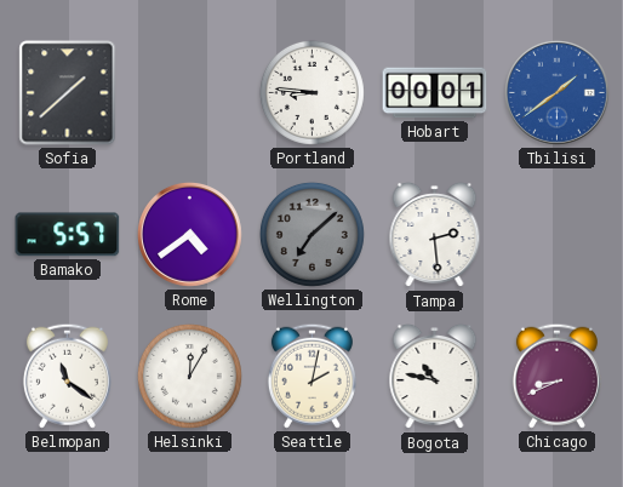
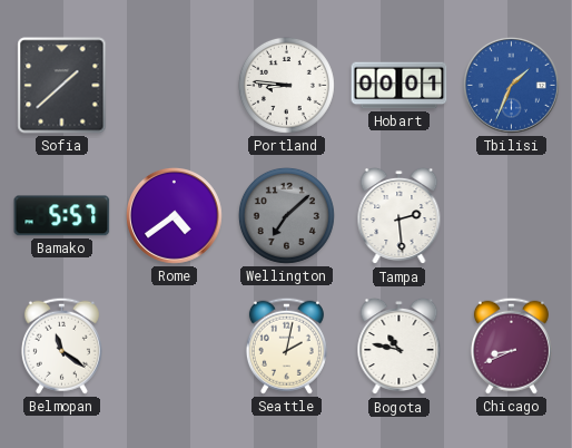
Tbilisi: 1:39 -> 1:34 (512, 86)
Helsinki: 12:05 -> none (189, 376)
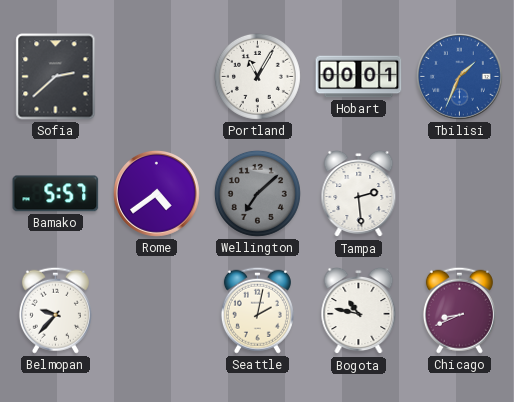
Sofia: 1:38 -> 2:38 (56, 77)
Portland: 8:46 -> 11:05 (257, 76)
Belmopan: 11:21 -> 9:37 (55, 310)
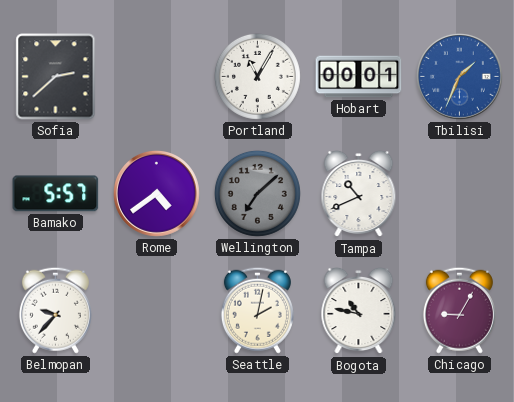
Tampa: 2:29 -> 10:41 (359, 194)
Chicago: 8:41 -> 9:05 (459, 310)
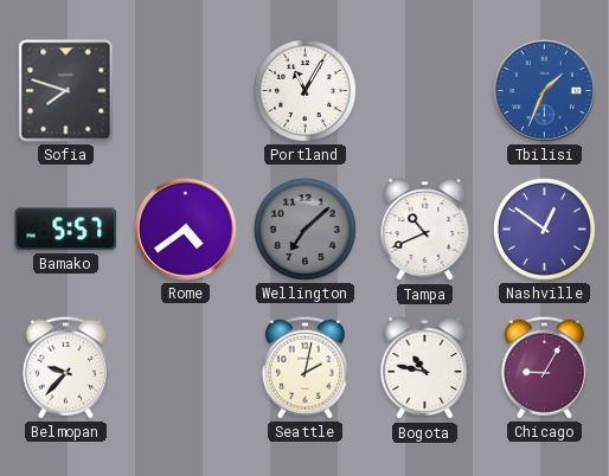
Sofia: 2:38 -> 7:48 (66, 91)
Hobart: 00:01 -> none (359, 77)
Nashville: none -> 12:51 (544, 229)
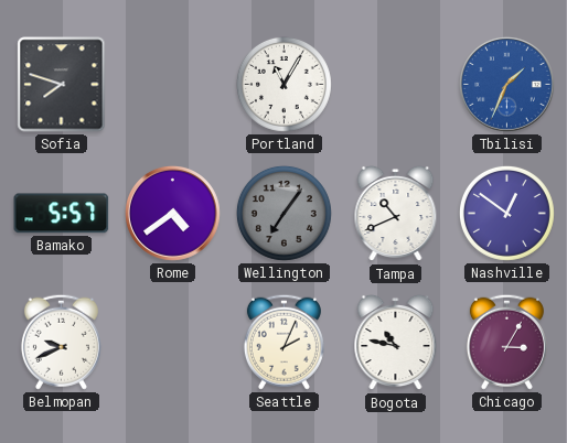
Wellington: 7:08 -> 7:06 (283, 213)
Belmopan: 9:37 -> 9:41 (61, 342)
Seattle: 2:02 -> 2:04 (283, 342)
Chicago: 9:05 -> 3:05 (506, 342)
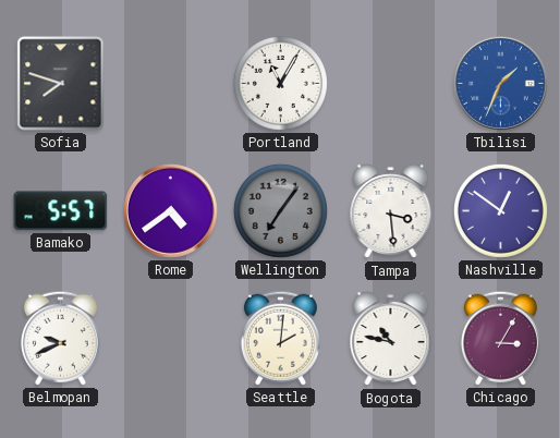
Tampa: 10:41 -> 3:29 (391, 211)
Seattle: 2:04 -> 2:01 (280, 338)
